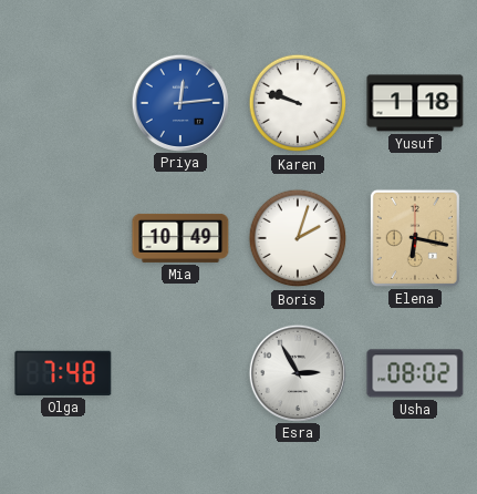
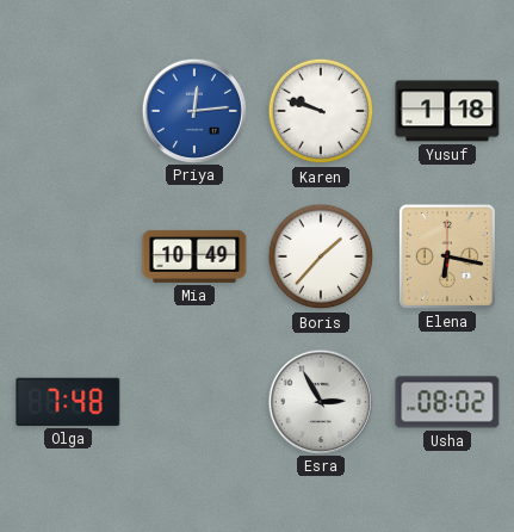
Boris: 2:03 -> 1:37 (321, 256)
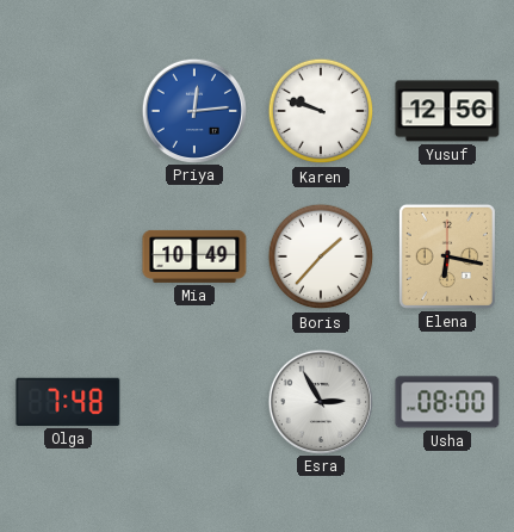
Yusuf: 1:18 -> 12:56 (447, 111)
Usha: 08:02 -> 08:00 (447, 402)
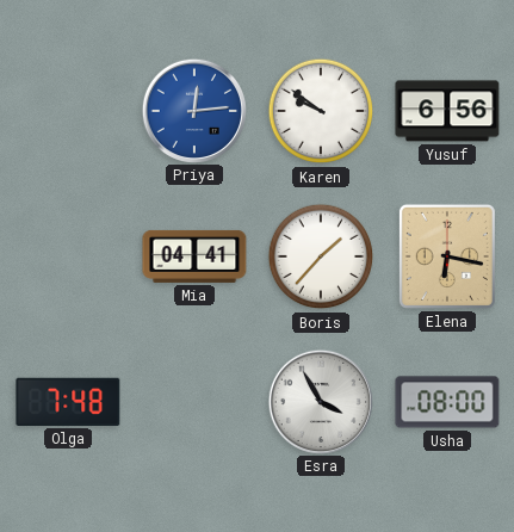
Karen: 9:48 -> 9:51 (321, 111)
Yusuf: 12:56 -> 6:56 (447, 111)
Mia: 10:49 -> 04:41 (194, 256)
Esra: 2:55 -> 3:55 (320, 401)
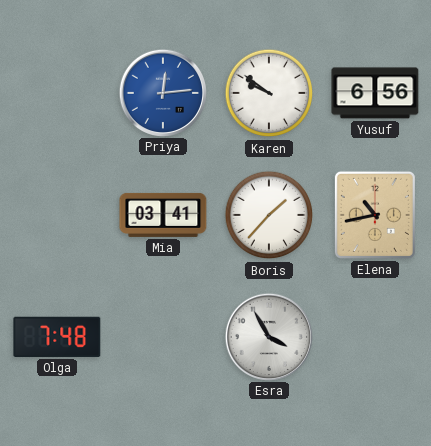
Mia: 04:41 -> 03:41 (163, 215)
Elena: 6:17 -> 10:43 (375, 215)
Usha: 08:00 -> none (447, 402)
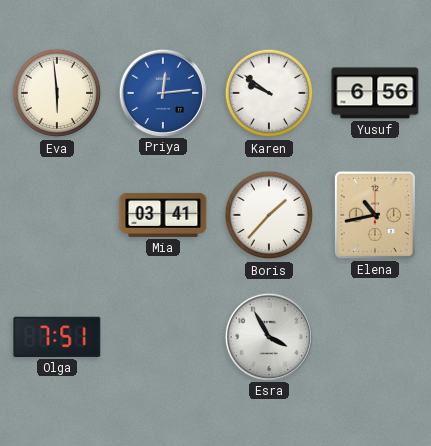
Eva: none -> 5:59 (57, 93)
Olga: 7:48 -> 7:51 (57, 337)
